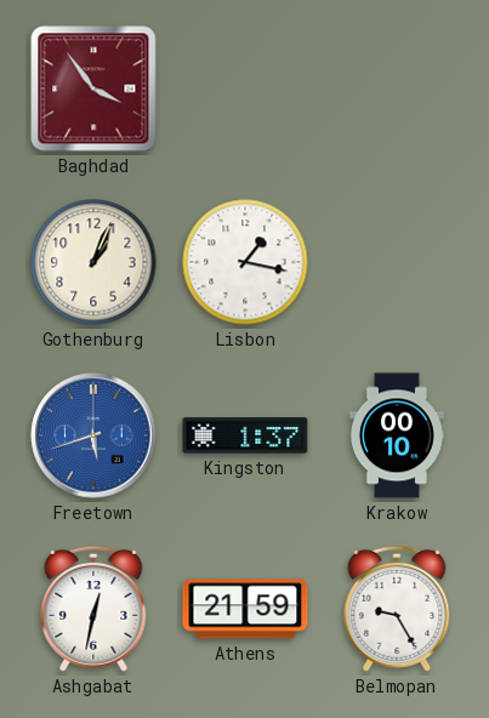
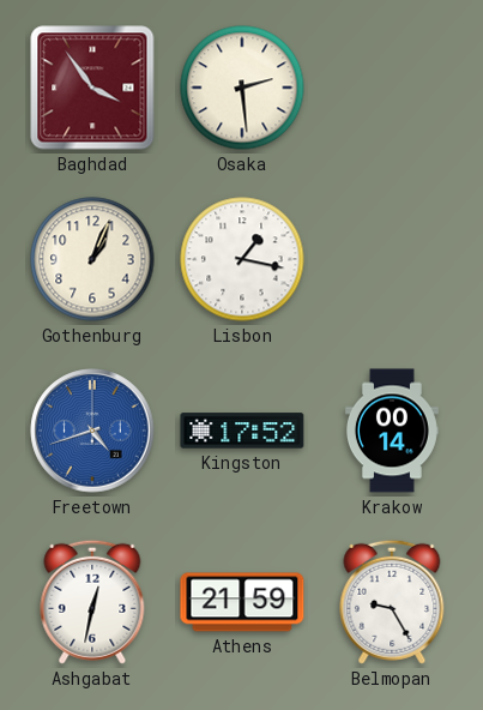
Osaka: none -> 2:29 (242, 88)
Freetown: 5:42 -> 4:42 (92, 431)
Kingston: 1:37 -> 17:52 (242, 431)
Krakow: 00:10 -> 00:14 (392, 431)
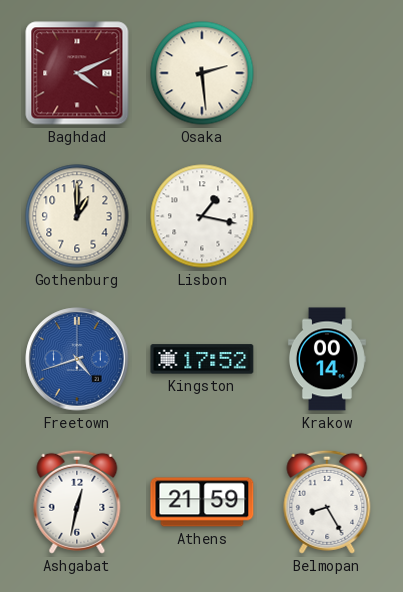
Baghdad: 3:54 -> 4:11 (77, 73)
Gothenburg: 1:04 -> 1:00 (77, 216)
Belmopan: 9:25 -> 8:25 (327, 502)
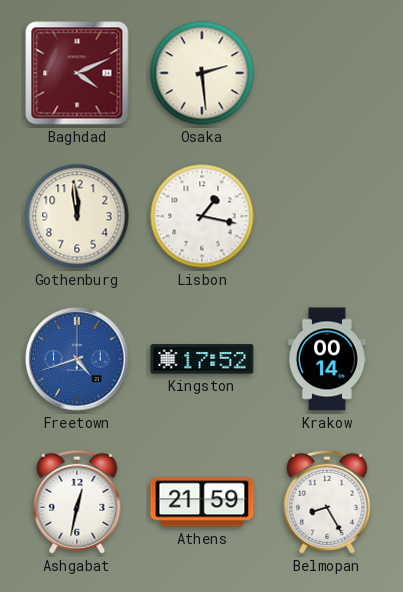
Gothenburg: 1:00 -> 11:59 (77, 216)
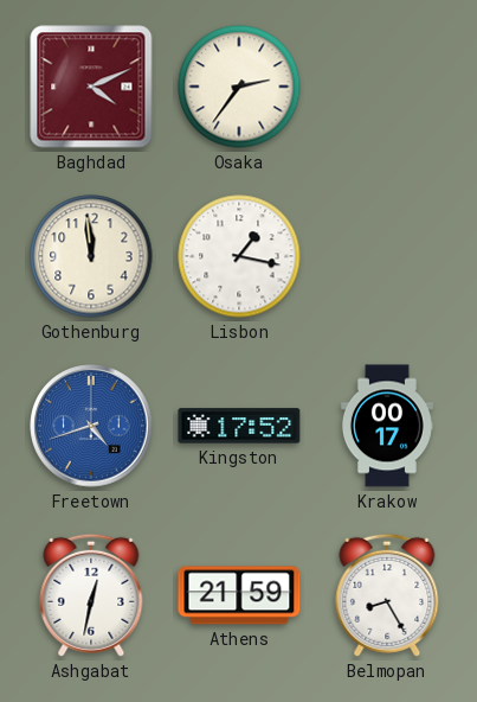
Osaka: 2:29 -> 2:36 (239, 87)
Krakow: 00:14 -> 00:17 (387, 426)
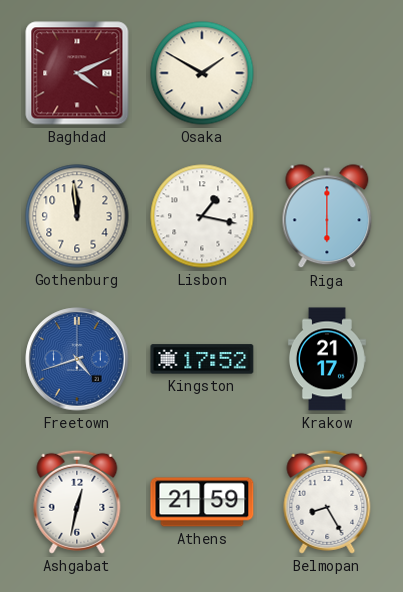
Osaka: 2:36 -> 1:50 (202, 73)
Riga: none -> 6:00 (327, 217)
Krakow: 00:17 -> 21:17 (327, 359)
